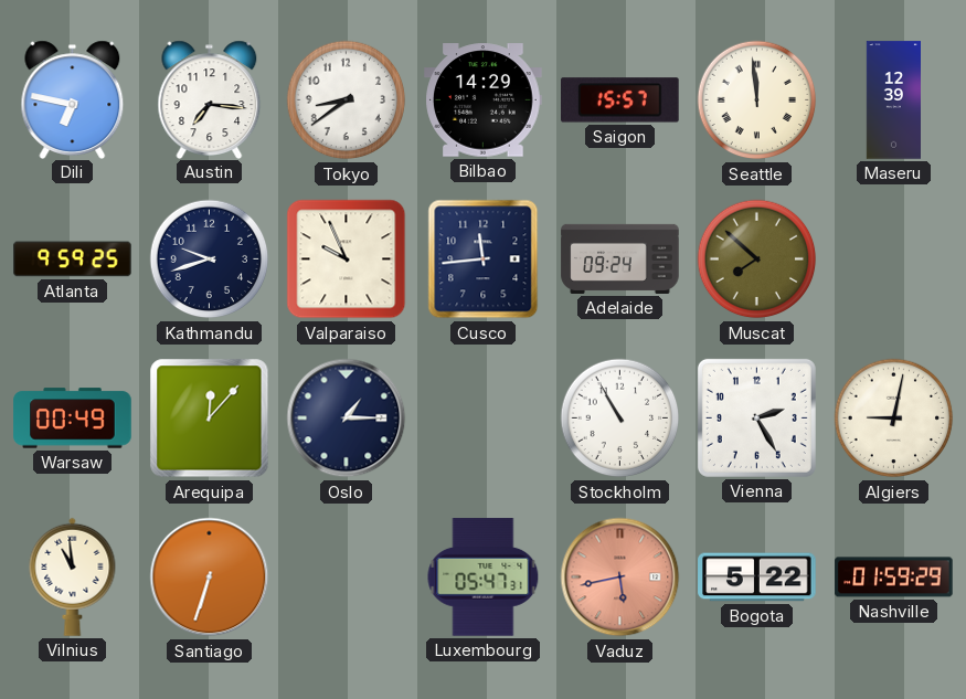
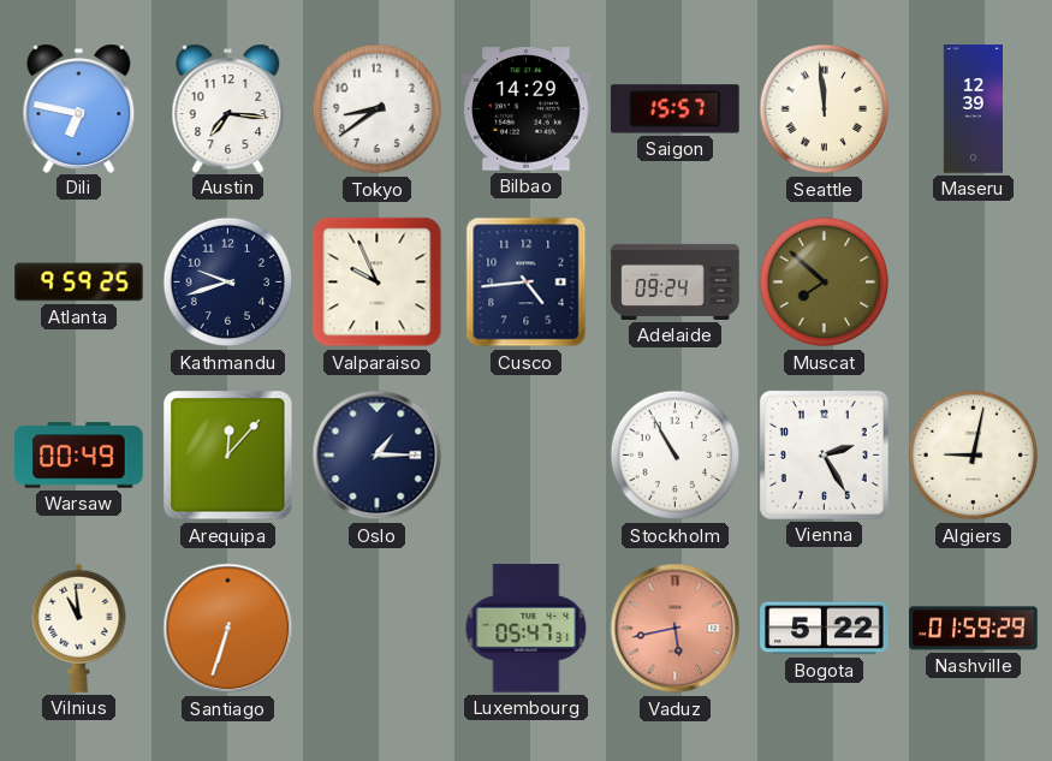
Cusco: 11:44 -> 4:44 (527, 283)
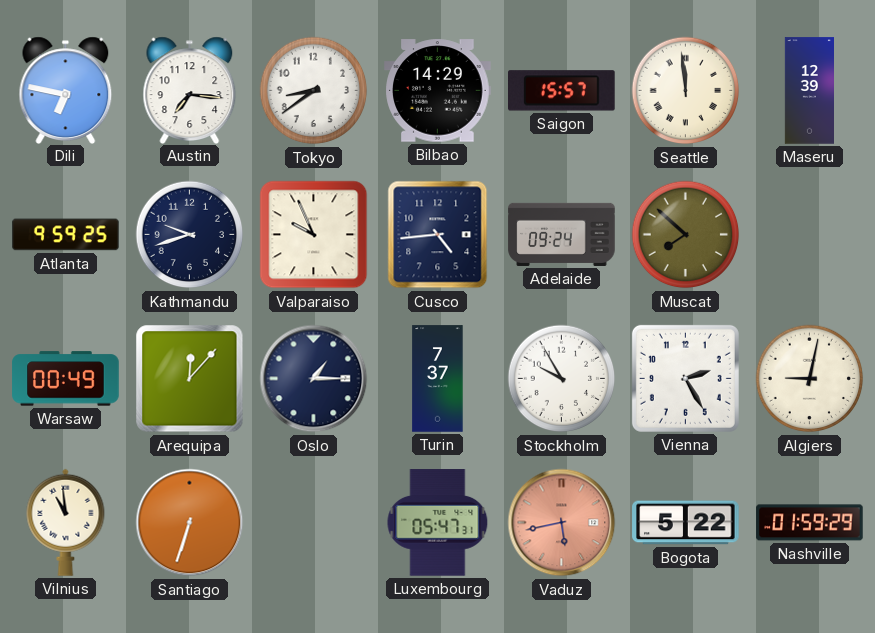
Turin: none -> 7:37 (438, 379)
Stockholm: 10:55 -> 9:55 (562, 379)
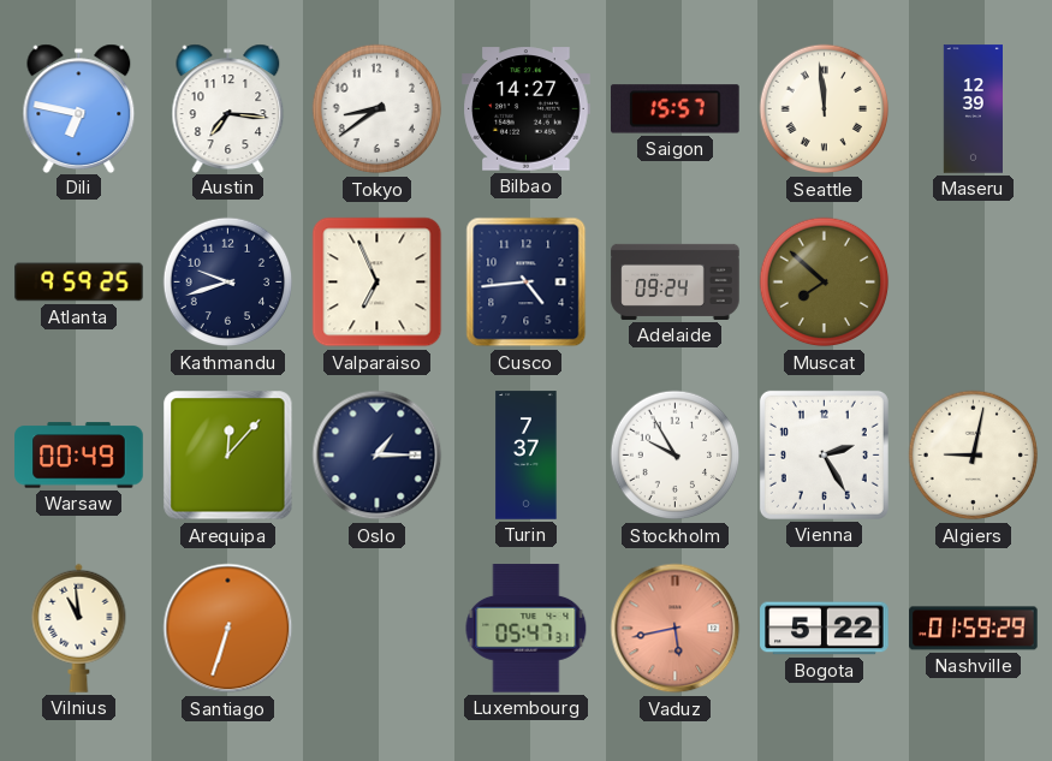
Bilbao: 14:29 -> 14:27 (527, 109)
Valparaiso: 9:56 -> 6:56 (378, 283)
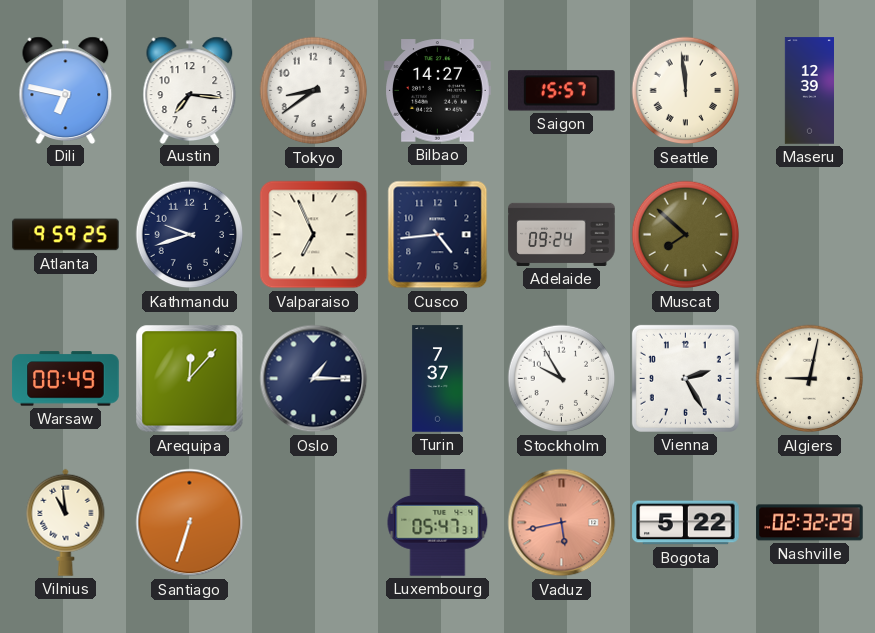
Nashville: 01:59 -> 02:32 (810, 523)
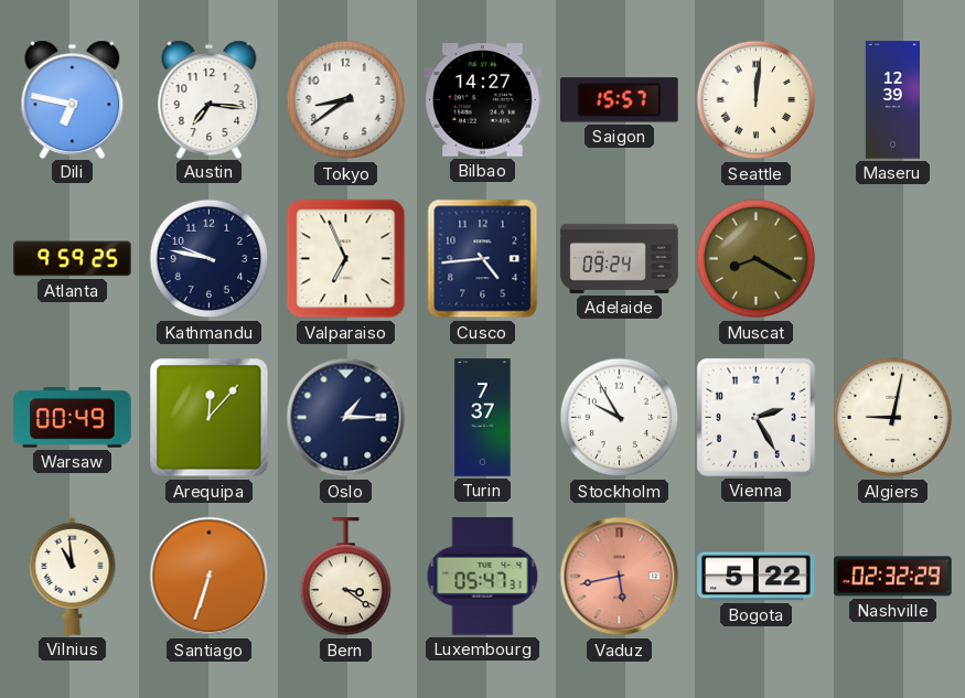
Seattle: 11:59 -> 12:01 (757, 100)
Kathmandu: 9:42 -> 9:47 (210, 259)
Muscat: 7:52 -> 8:20 (757, 259)
Bern: none -> 3:21 (345, 577)
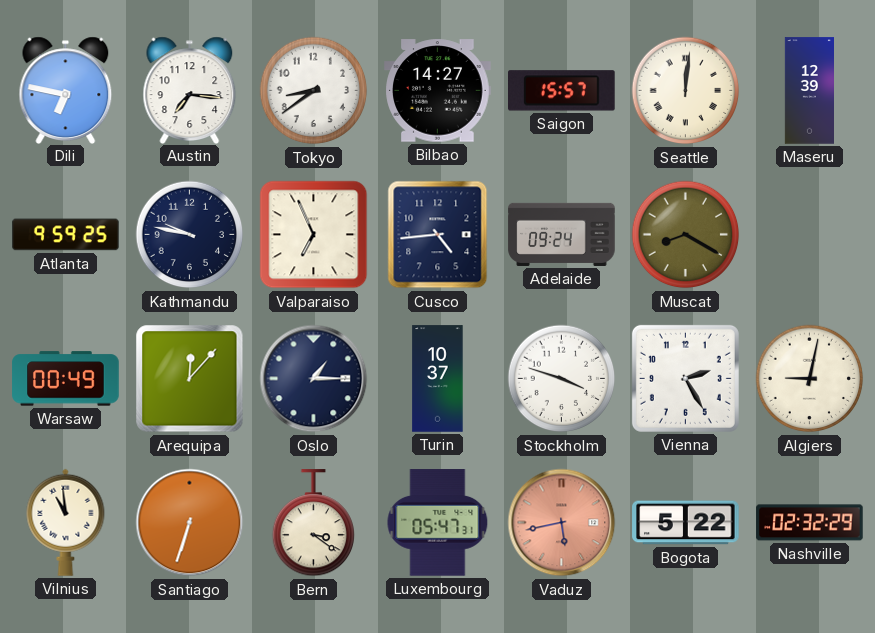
Turin: 7:37 -> 10:37 (438, 379)
Stockholm: 9:55 -> 3:48 (562, 379)
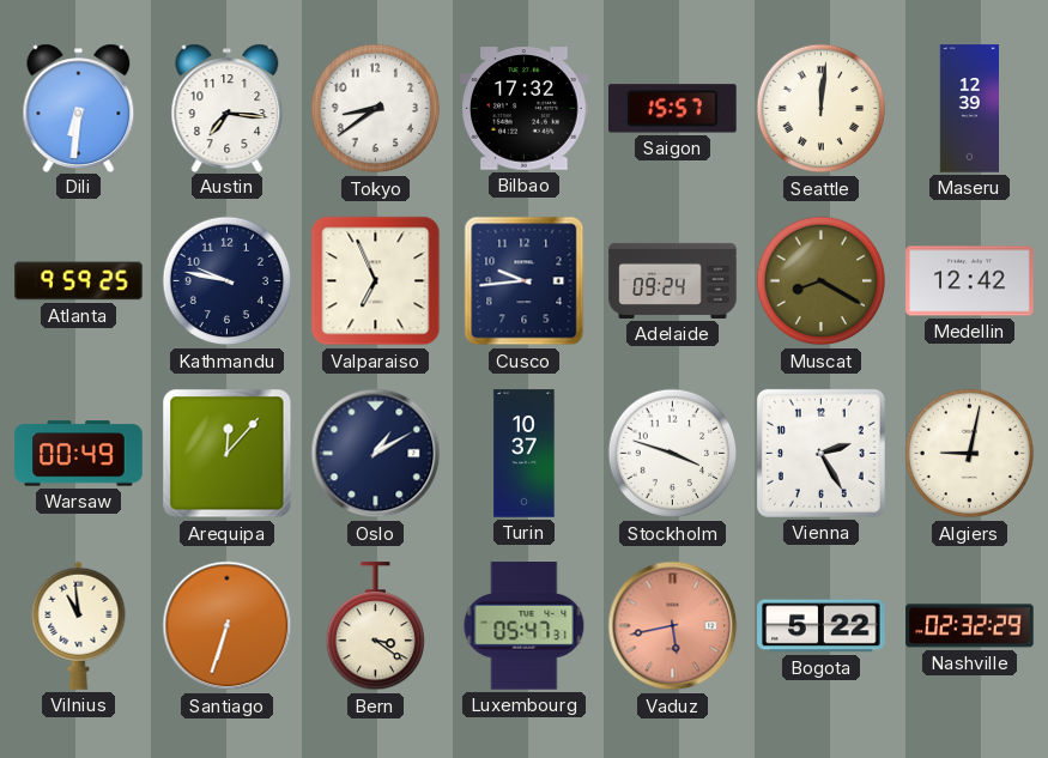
Dili: 6:47 -> 6:31 (79, 108)
Bilbao: 14:27 -> 17:32 (525, 109)
Cusco: 4:44 -> 9:44 (525, 281)
Medellin: none -> 12:42 (970, 281)
Oslo: 1:15 -> 1:10 (376, 454)
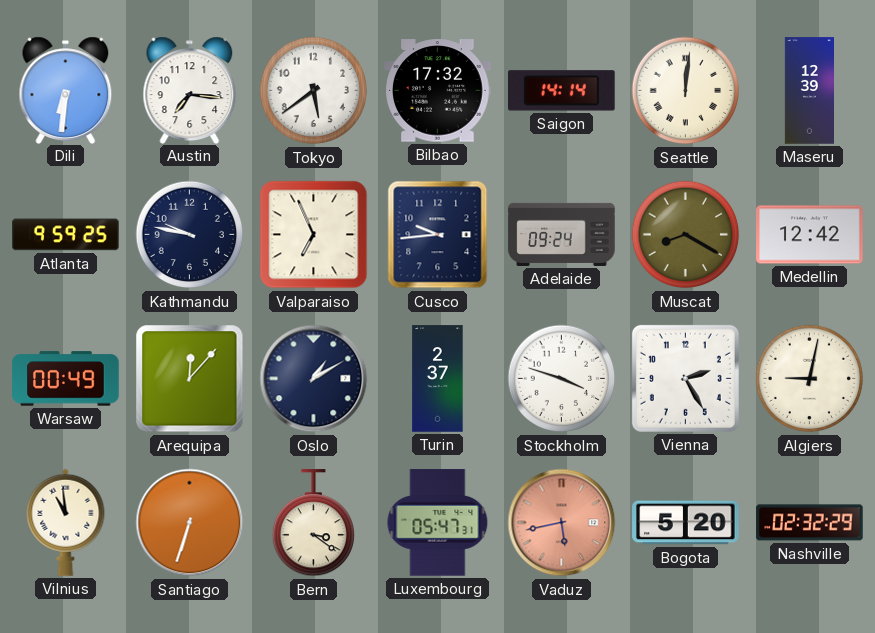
Tokyo: 8:39 -> 5:39 (314, 91)
Saigon: 15:57 -> 14:14 (562, 91)
Turin: 10:37 -> 2:37 (438, 379)
Bogota: 5:22 -> 5:20 (686, 523)
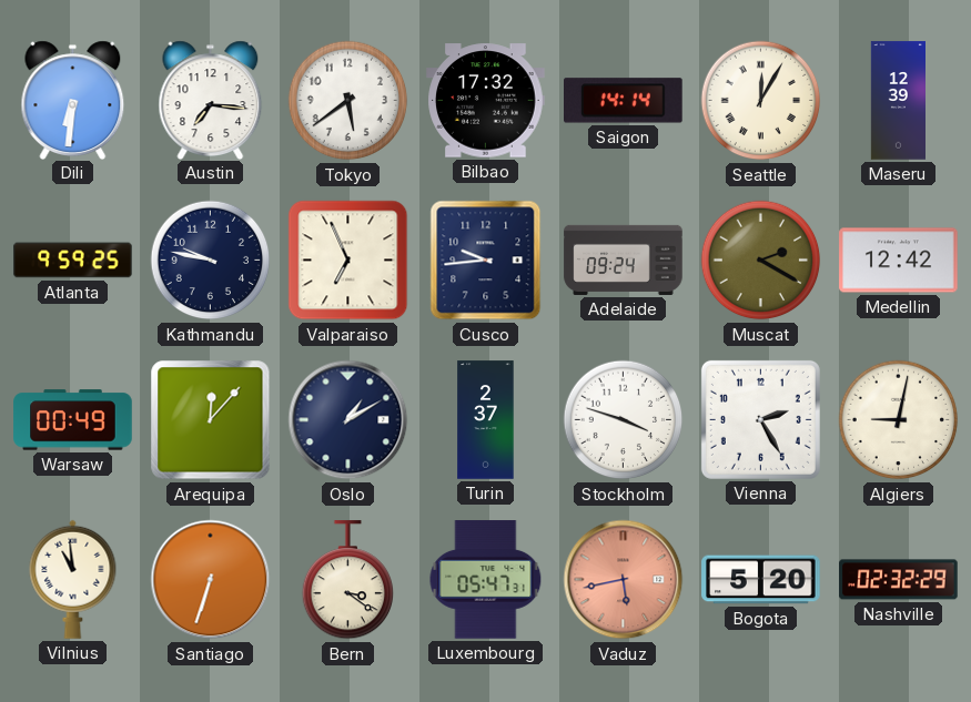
Seattle: 12:01 -> 12:05 (761, 101)
Muscat: 8:20 -> 2:20 (761, 261)
